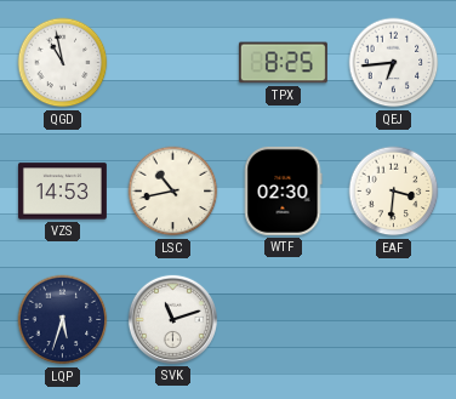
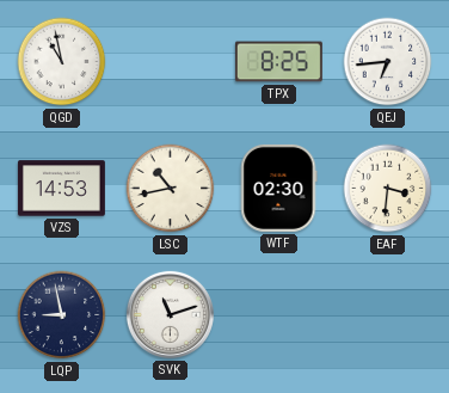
LQP: 5:33 -> 8:58 (62, 315)
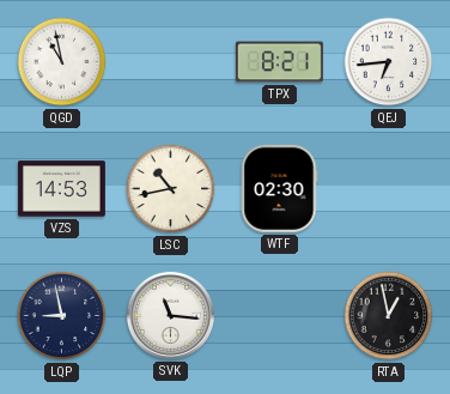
TPX: 8:25 -> 8:21 (279, 62)
EAF: 3:31 -> none (388, 189)
SVK: 11:12 -> 11:16 (170, 315)
RTA: none -> 12:58 (389, 316)
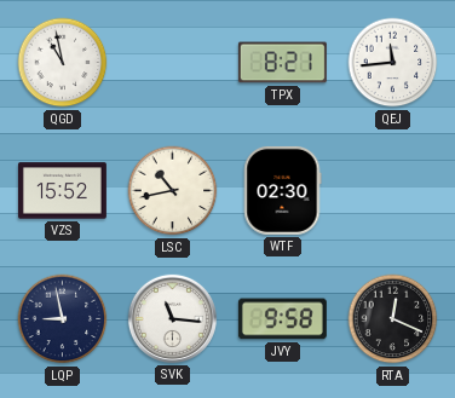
QEJ: 6:44 -> 11:44 (393, 63)
VZS: 14:53 -> 15:52 (62, 191)
JVY: none -> 9:58 (282, 319)
RTA: 12:58 -> 12:19 (393, 319)
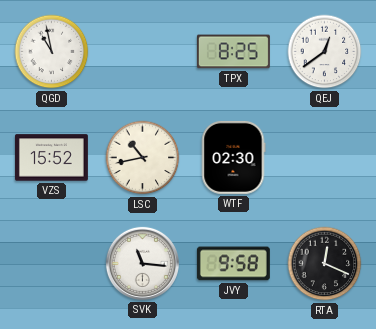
TPX: 8:21 -> 8:25 (233, 52)
QEJ: 11:44 -> 12:39 (325, 52)
LQP: 8:58 -> none (63, 319)
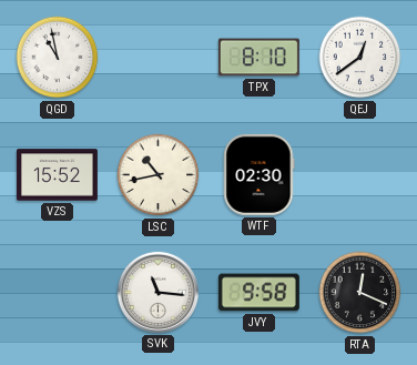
TPX: 8:25 -> 8:10 (258, 58)
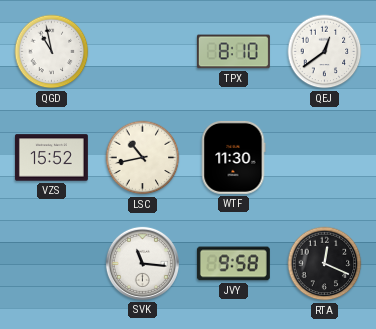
WTF: 02:30 -> 11:30 (233, 157)
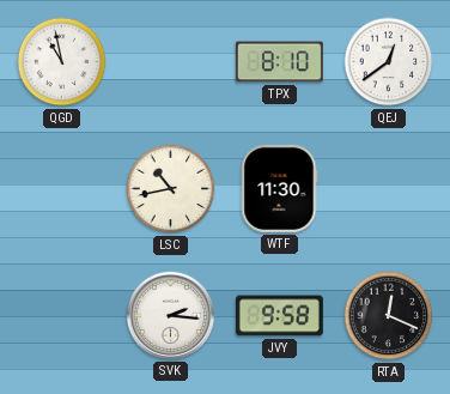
VZS: 15:52 -> none (51, 158)
SVK: 11:16 -> 2:16 (170, 315)
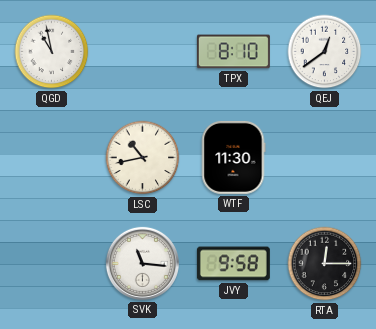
SVK: 2:16 -> 11:16 (142, 263)
RTA: 12:19 -> 12:15 (325, 264)
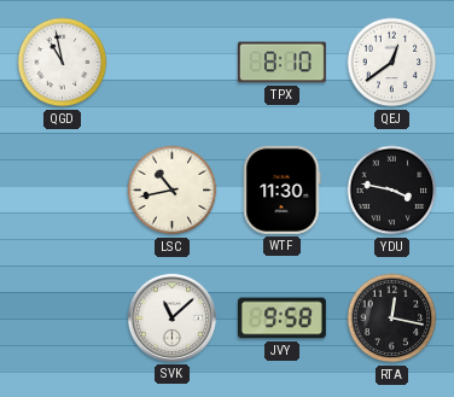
YDU: none -> 3:47 (392, 191)
SVK: 11:16 -> 11:08 (171, 317)
RTA: 12:15 -> 12:17 (392, 319)
